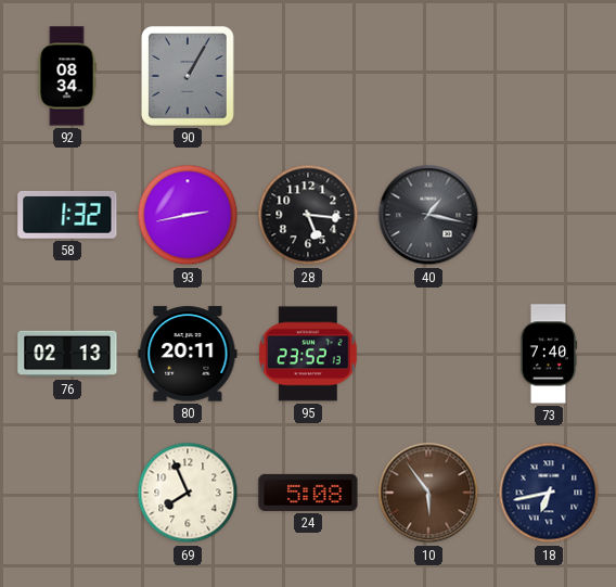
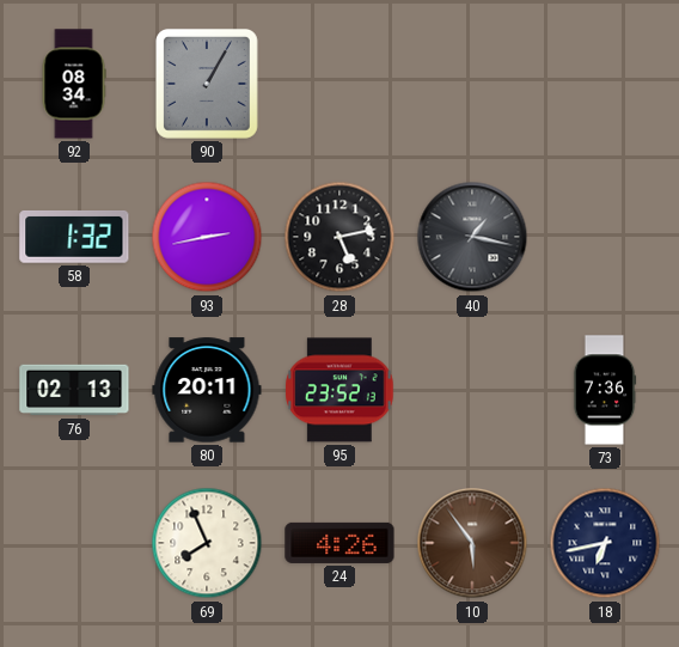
28: 5:16 -> 5:13 (339, 237)
73: 7:40 -> 7:36 (605, 390)
24: 5:08 -> 4:26 (339, 543)
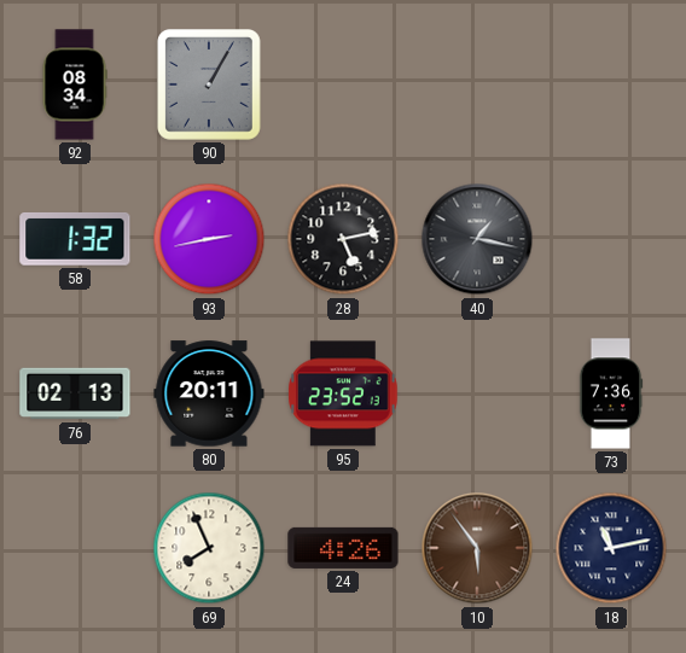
18: 6:43 -> 11:13 (611, 548)
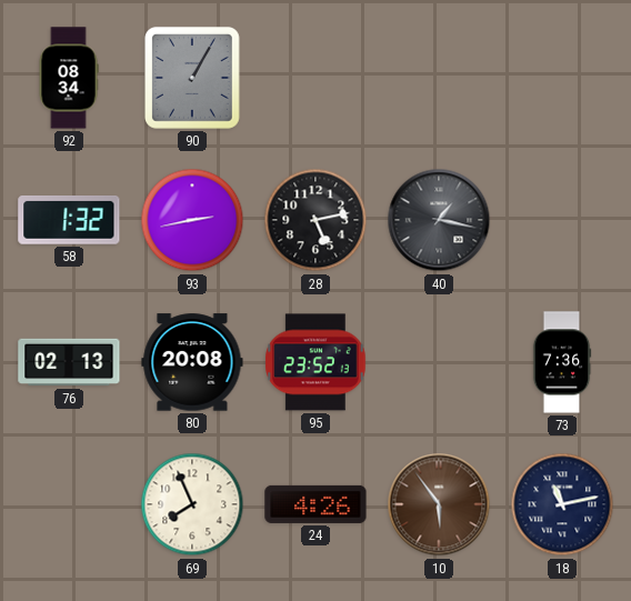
80: 20:11 -> 20:08 (192, 362)
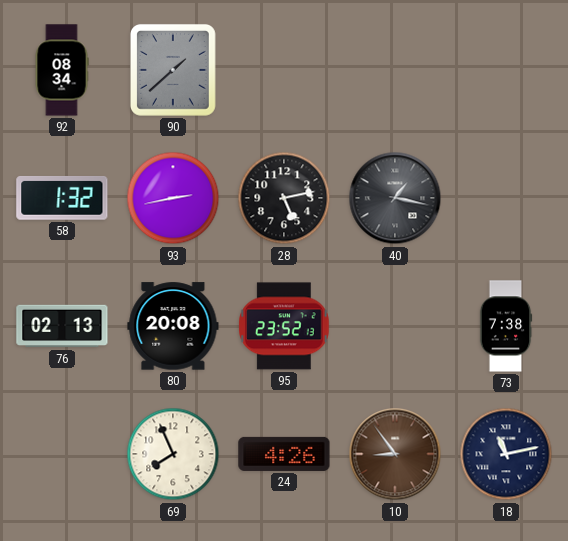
90: 1:05 -> 1:38 (173, 70)
73: 7:36 -> 7:38 (506, 326)
10: 5:54 -> 8:54 (395, 454)
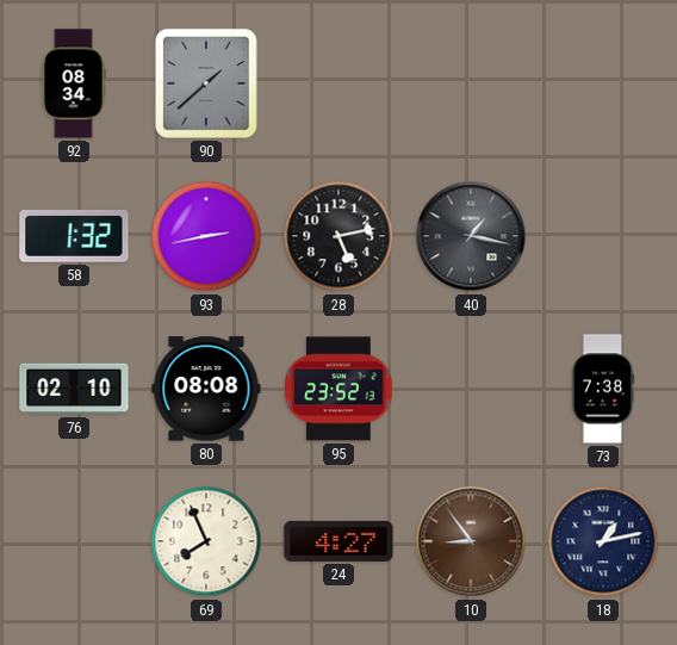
76: 02:13 -> 02:10 (74, 389)
80: 20:08 -> 08:08 (206, 389)
24: 4:26 -> 4:27 (338, 541)
18: 11:13 -> 1:13 (603, 541)
